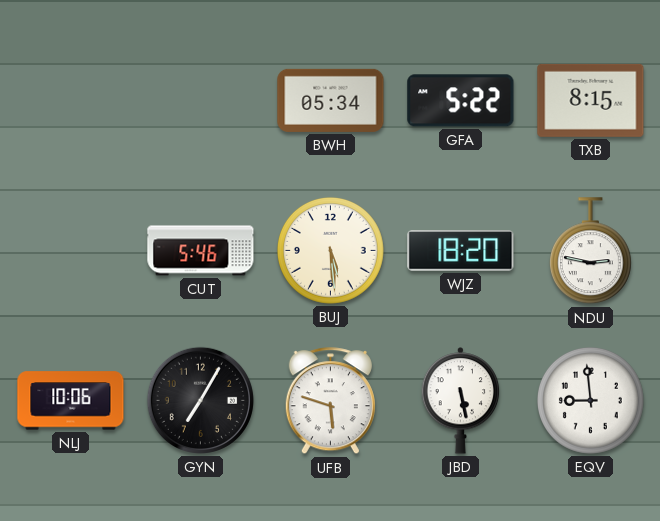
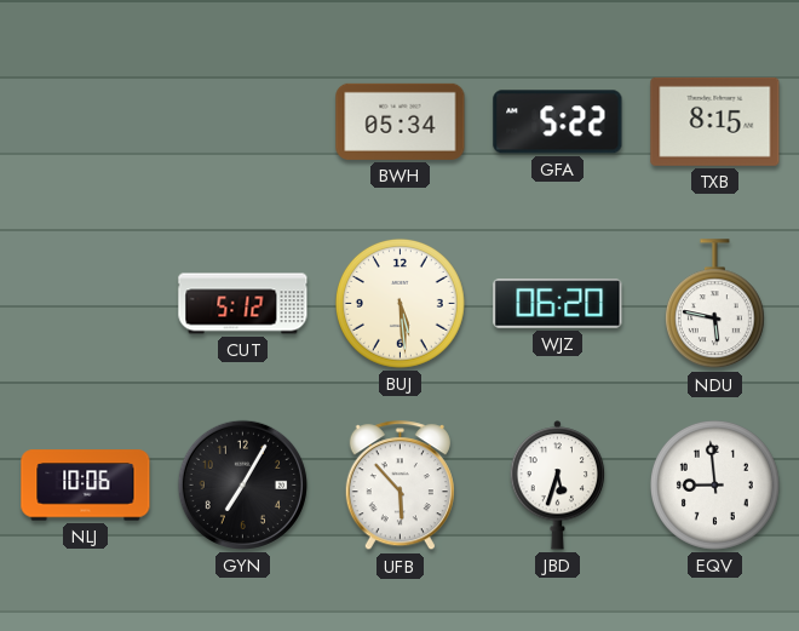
CUT: 5:46 -> 5:12 (243, 304)
WJZ: 18:20 -> 06:20 (558, 304)
NDU: 2:47 -> 5:47 (714, 304)
UFB: 5:48 -> 5:53 (399, 486)
JBD: 5:28 -> 5:33 (558, 486)
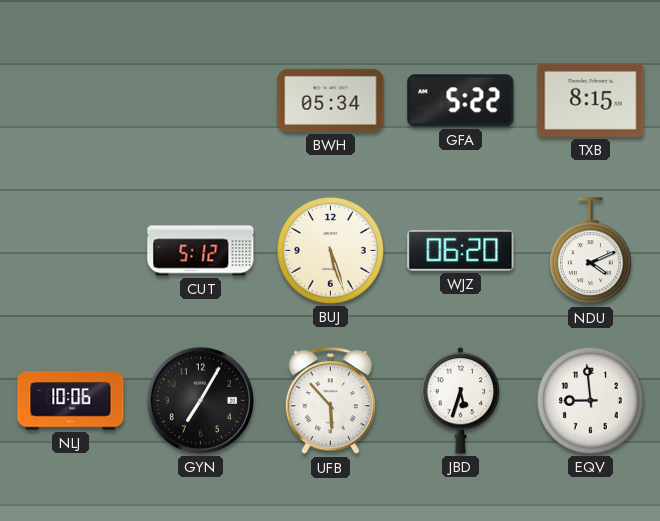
BUJ: 5:29 -> 5:27 (330, 250)
NDU: 5:47 -> 4:11 (590, 251)
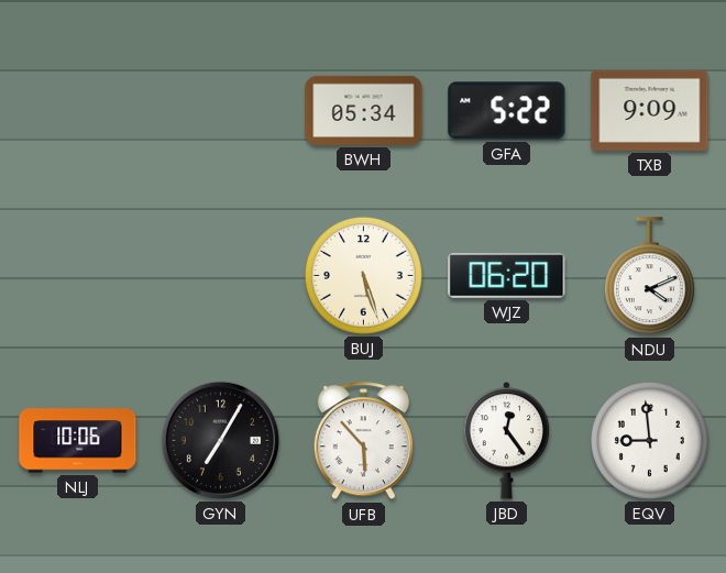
TXB: 8:15 -> 9:09 (650, 110)
CUT: 5:12 -> none (201, 251)
JBD: 5:33 -> 12:24 (507, 441)
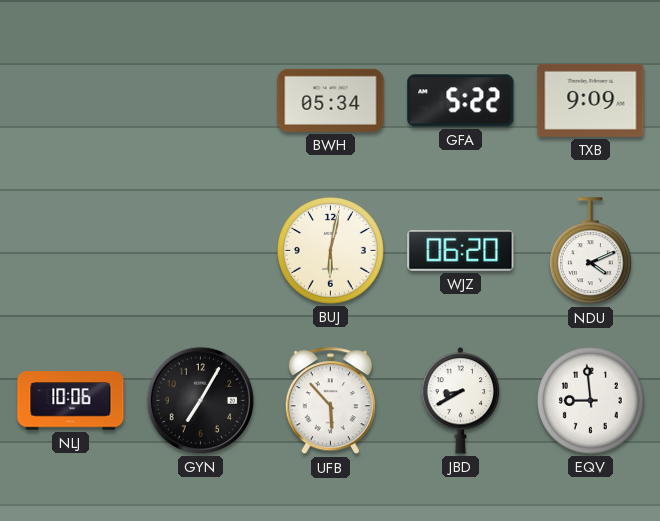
BUJ: 5:27 -> 6:02 (330, 250)
JBD: 12:24 -> 8:40 (461, 401)
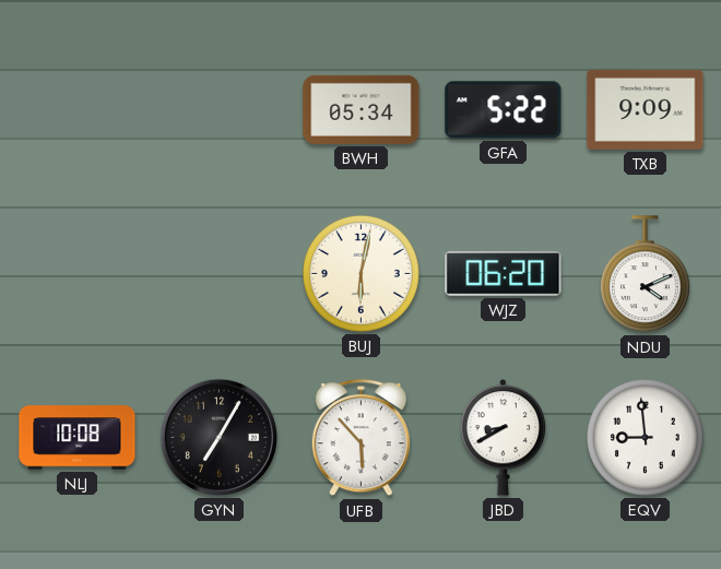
NLJ: 10:06 -> 10:08 (78, 438)
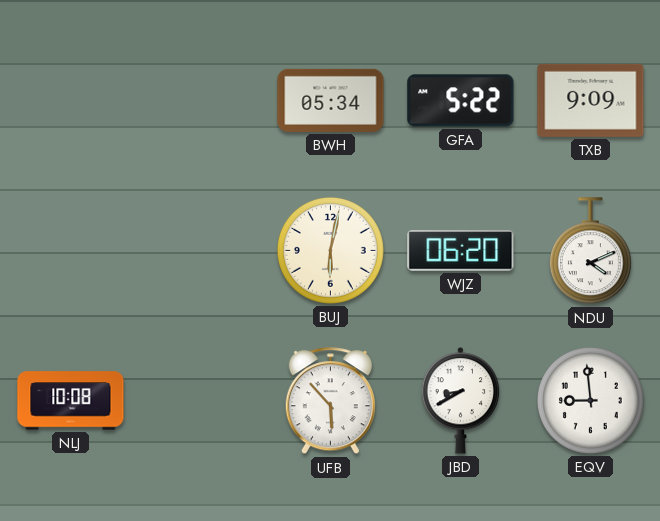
GYN: 7:05 -> none (218, 437)
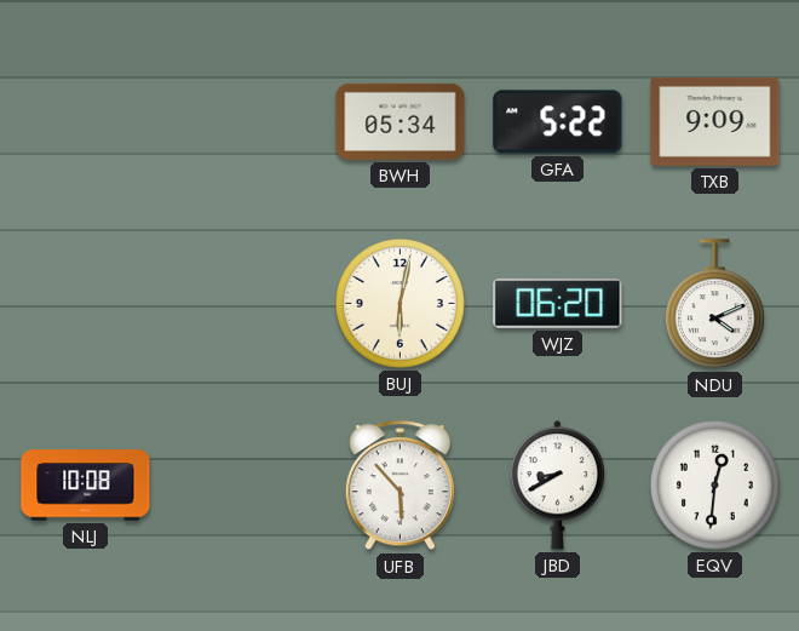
EQV: 8:59 -> 12:31 (714, 484)
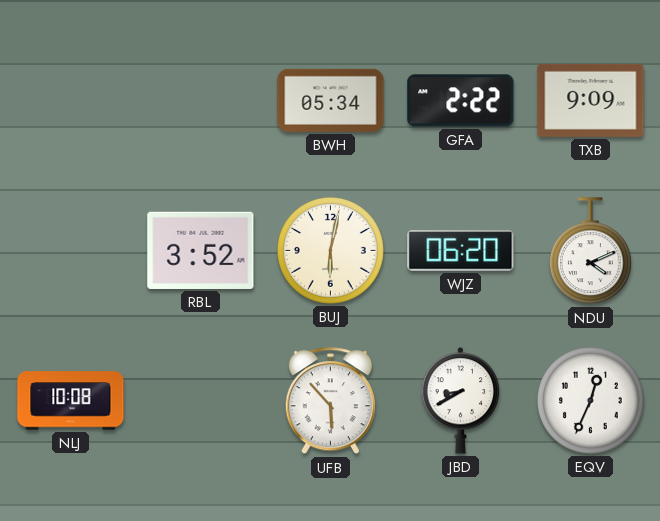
GFA: 5:22 -> 2:22 (461, 101)
RBL: none -> 3:52 (201, 250)
EQV: 12:31 -> 12:34 (590, 400)
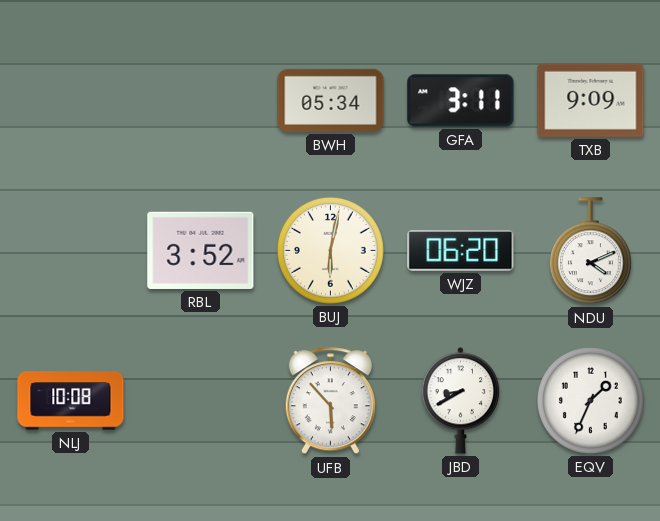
GFA: 2:22 -> 3:11 (461, 101)
EQV: 12:34 -> 1:34 (590, 400)
